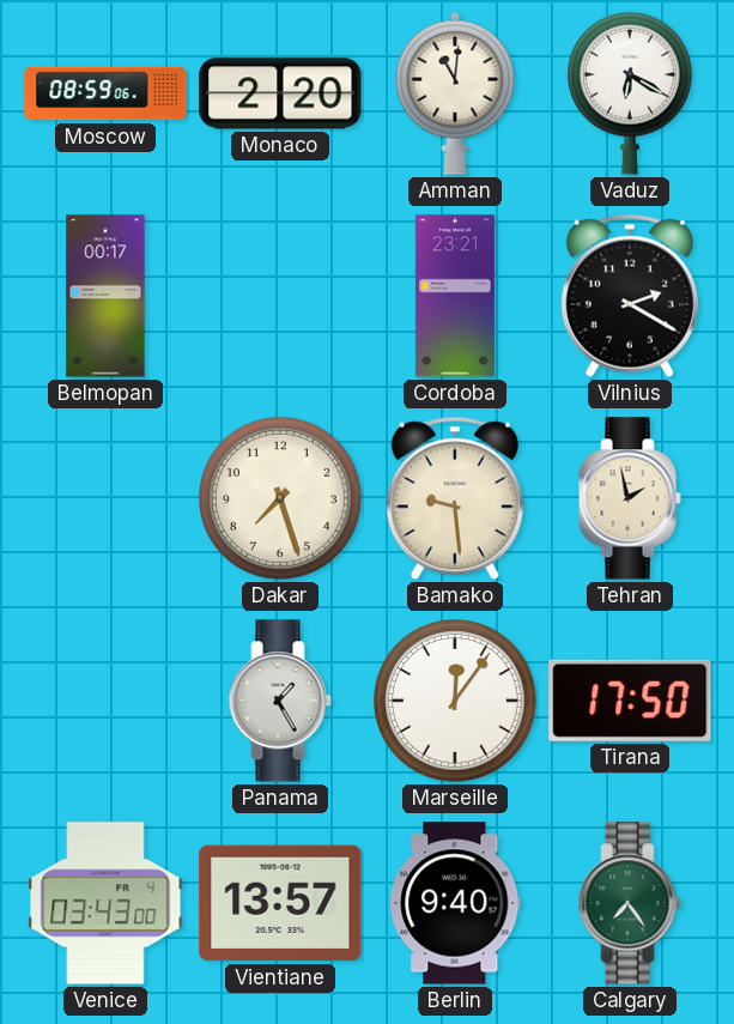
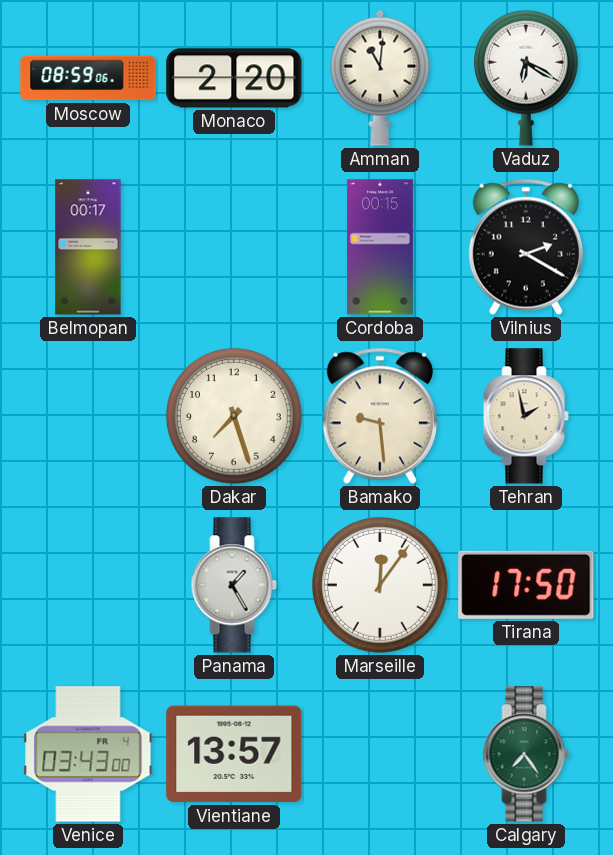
Cordoba: 23:21 -> 00:15 (380, 247)
Berlin: 9:40 -> none (455, 903)
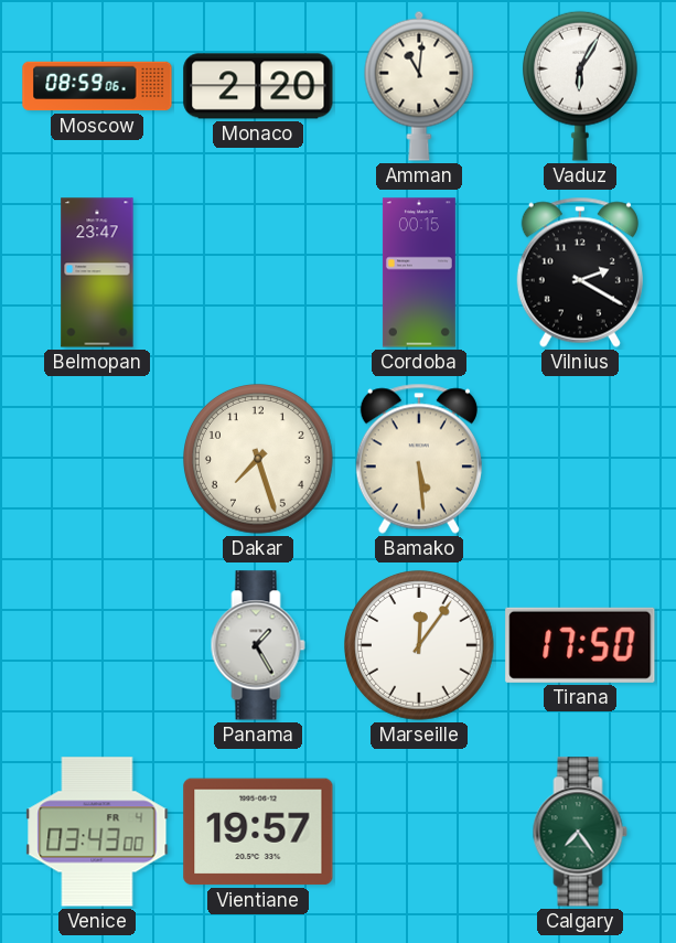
Vaduz: 6:20 -> 6:05 (580, 86)
Belmopan: 00:17 -> 23:47 (97, 272)
Bamako: 9:29 -> 5:29 (419, 459)
Tehran: 1:58 -> none (526, 416)
Vientiane: 13:57 -> 19:57 (258, 832)
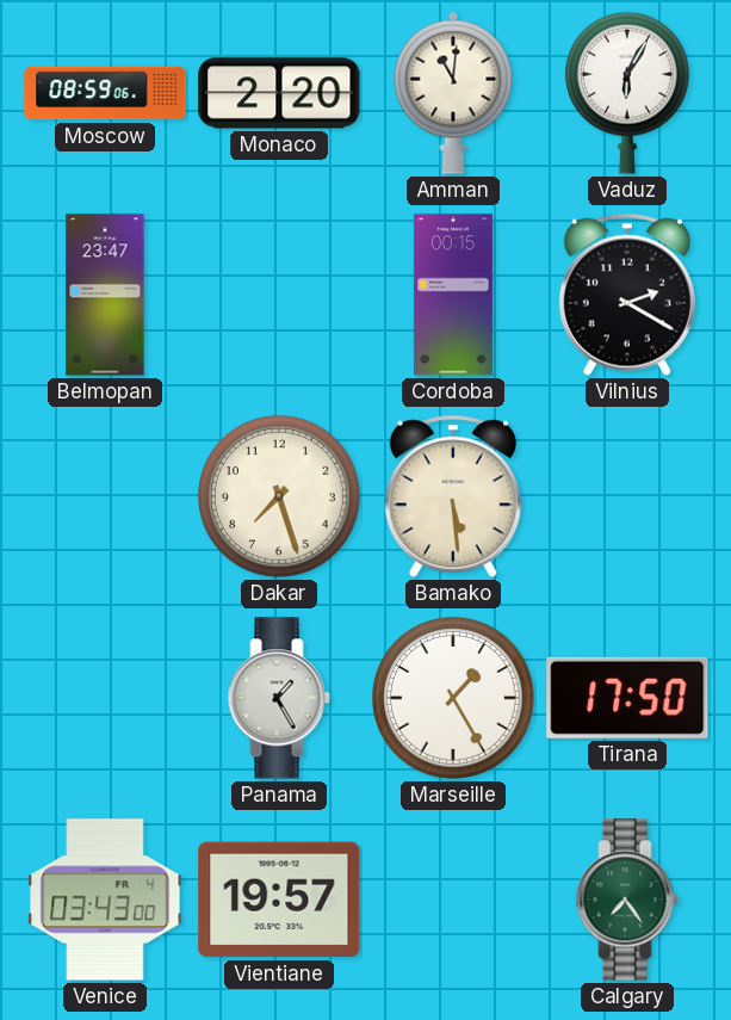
Marseille: 12:06 -> 1:25 (454, 699)
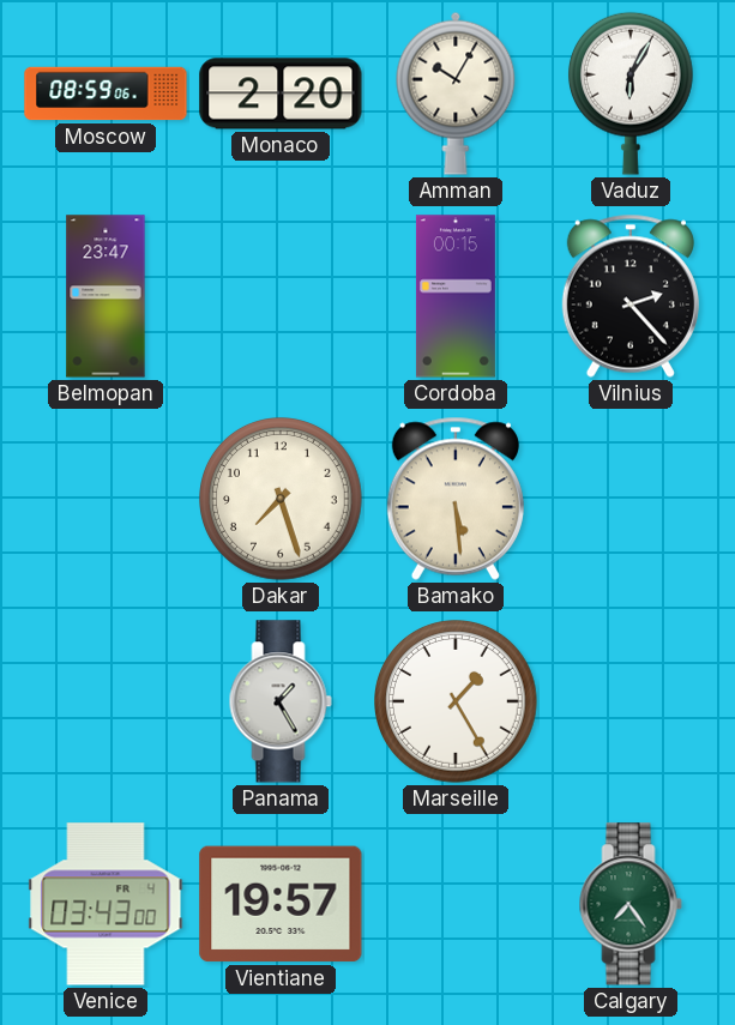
Amman: 11:01 -> 10:05 (456, 94)
Vilnius: 2:20 -> 2:23 (631, 296)
Tirana: 17:50 -> none (627, 698)
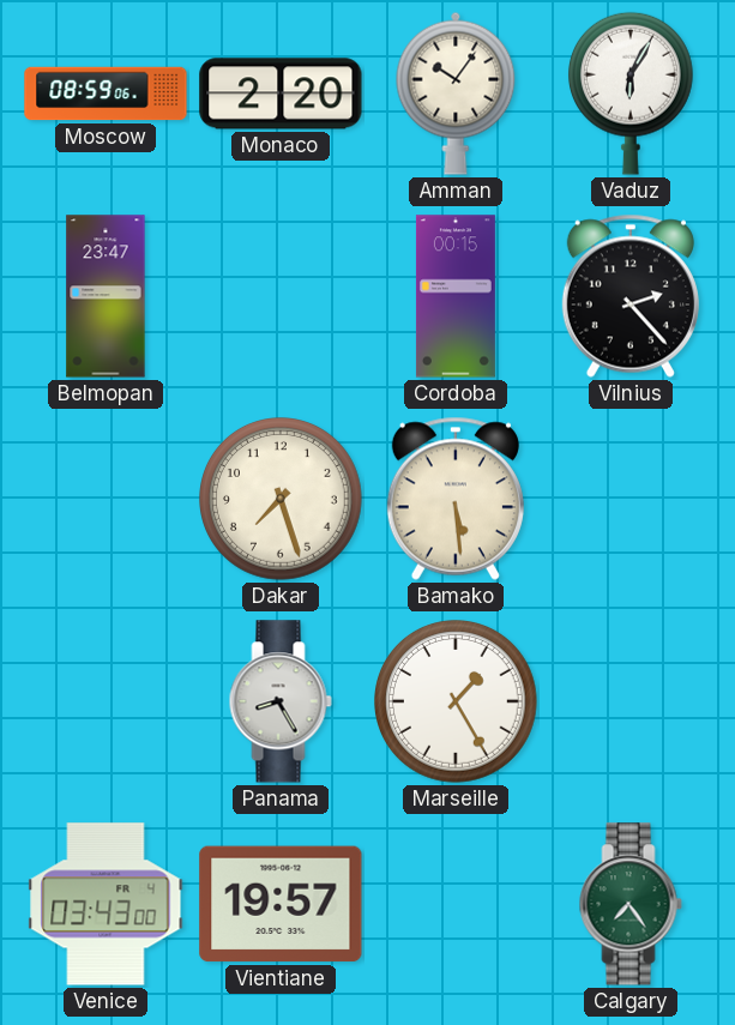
Amman: 10:05 -> 10:06 (456, 94)
Panama: 1:25 -> 8:25 (281, 701)
